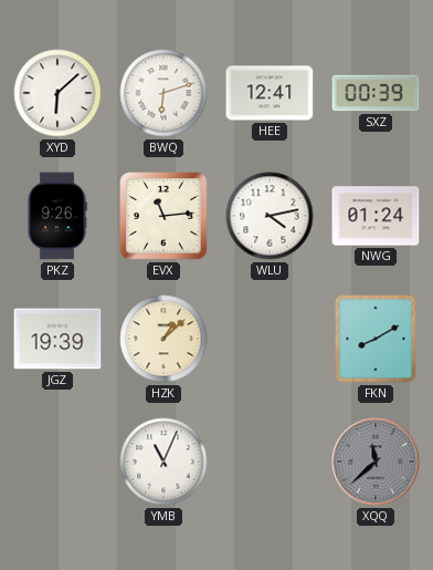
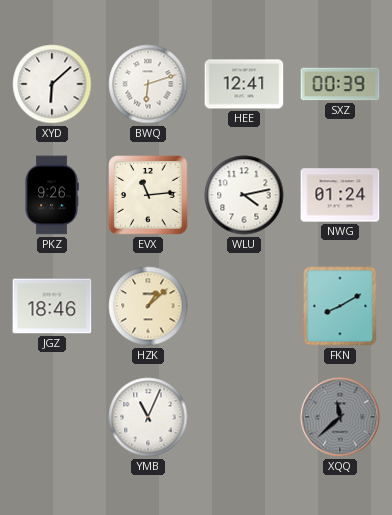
JGZ: 19:39 -> 18:46 (52, 306)
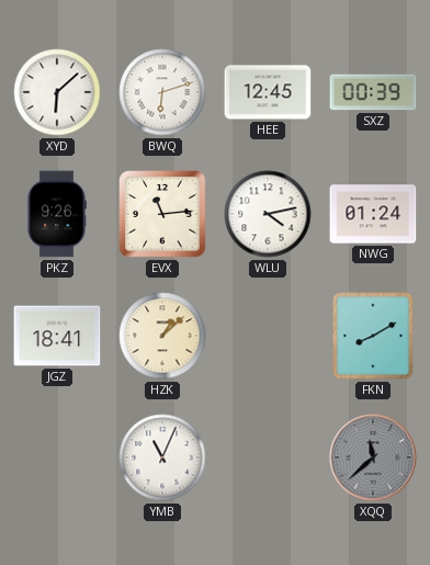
HEE: 12:41 -> 12:45 (268, 92)
JGZ: 18:46 -> 18:41 (57, 336)
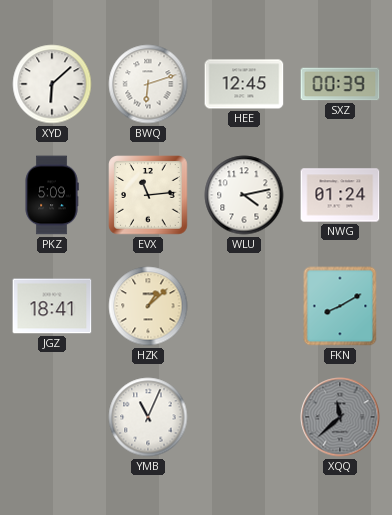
PKZ: 9:26 -> 5:09 (52, 195)
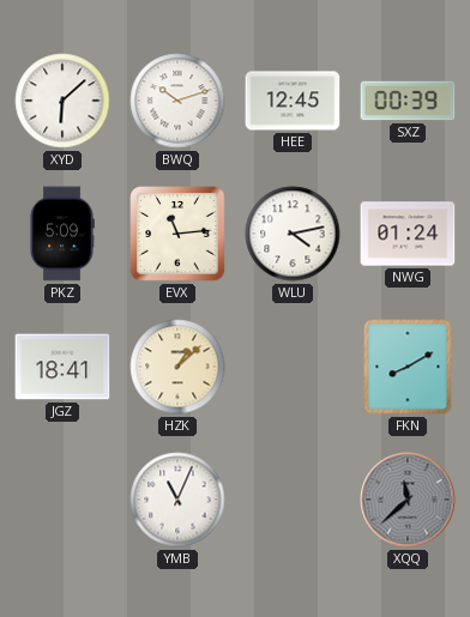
BWQ: 6:12 -> 10:12 (177, 101)
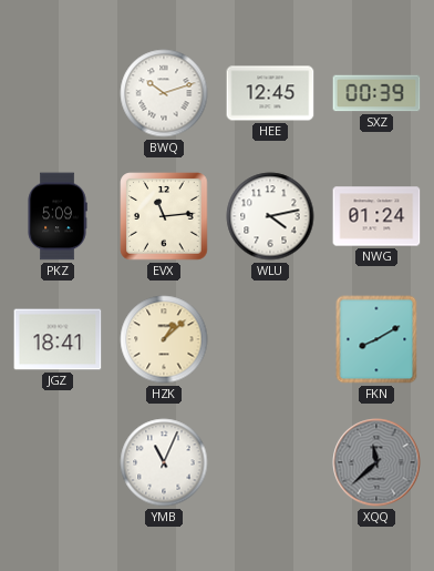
XYD: 6:08 -> none (62, 101)
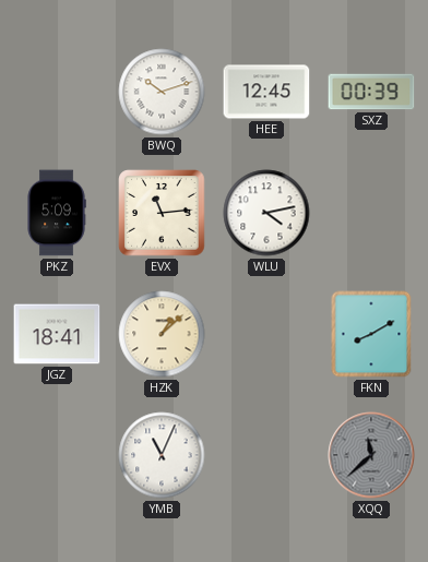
NWG: 01:24 -> none (376, 216)
